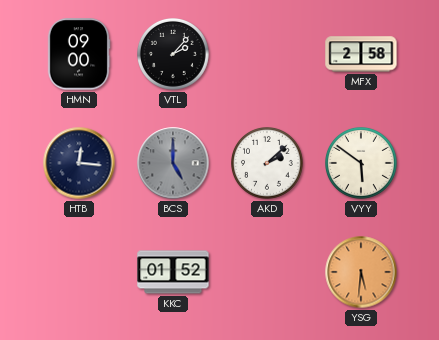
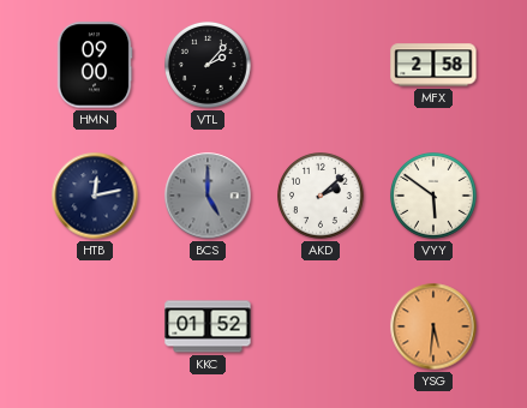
HTB: 12:16 -> 12:13 (95, 196)
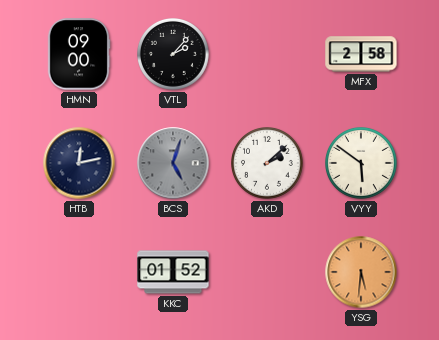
BCS: 5:00 -> 5:03 (173, 163)
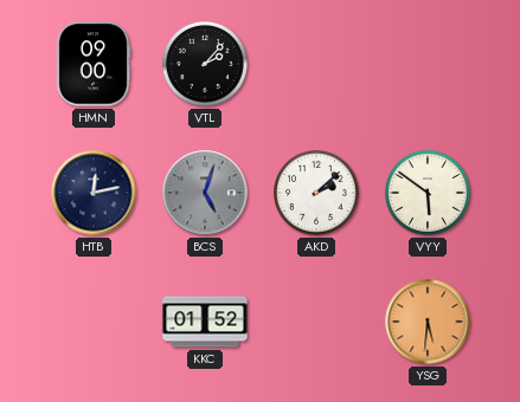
MFX: 2:58 -> none (361, 54)
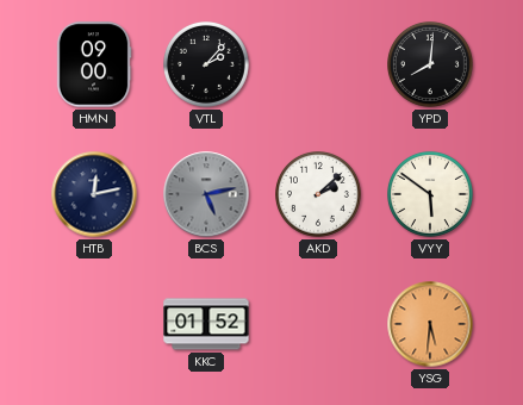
YPD: none -> 8:01 (431, 66)
BCS: 5:03 -> 5:13 (206, 194)
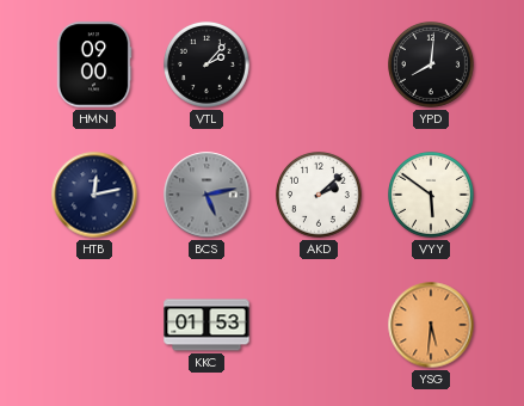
KKC: 01:52 -> 01:53 (206, 325)
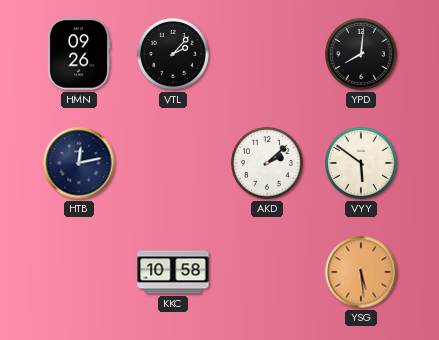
HMN: 09:00 -> 09:26 (79, 54)
BCS: 5:13 -> none (206, 195)
KKC: 01:53 -> 10:58 (173, 272)
YSG: 5:31 -> 5:29 (361, 272)
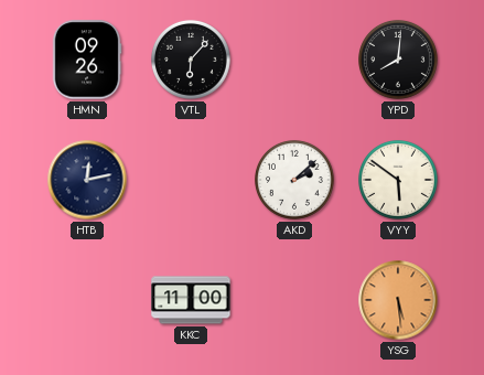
VTL: 2:07 -> 6:07 (192, 61)
KKC: 10:58 -> 11:00 (191, 300)
